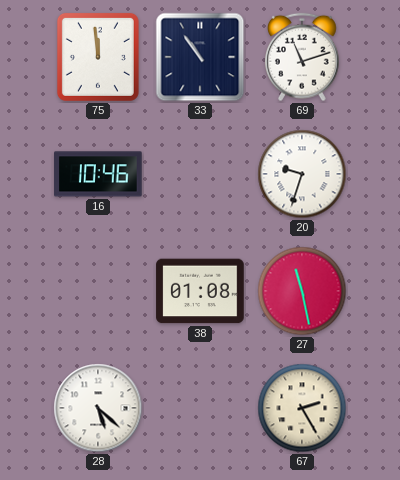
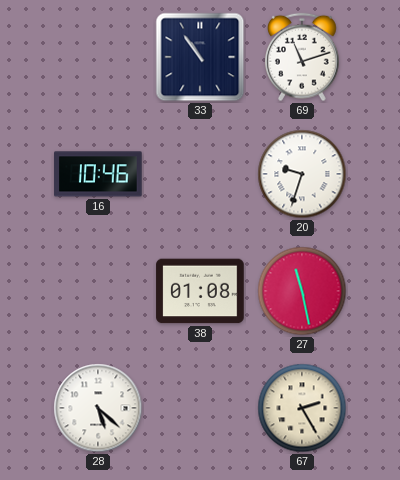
75: 11:59 -> none (98, 57)
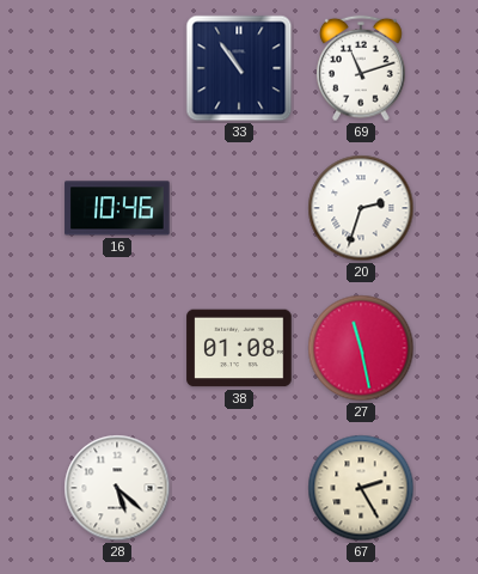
20: 9:33 -> 2:33 (361, 208)
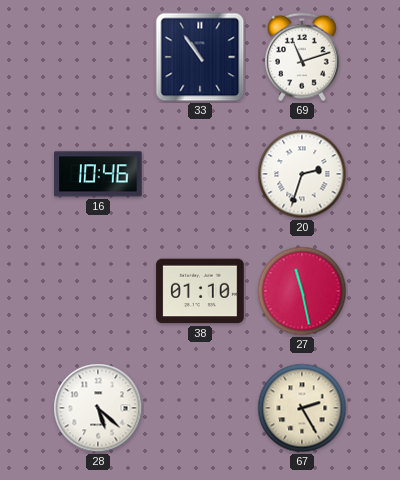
38: 01:08 -> 01:10 (200, 291)
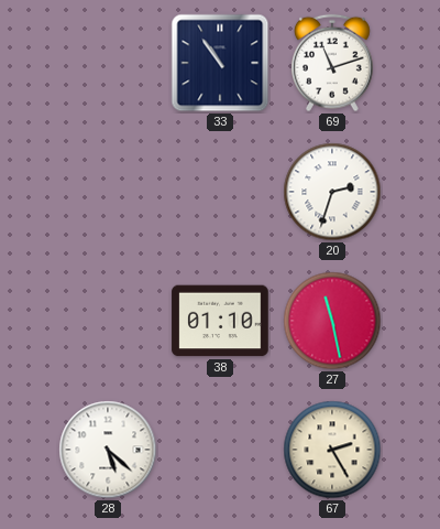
16: 10:46 -> none (98, 174)
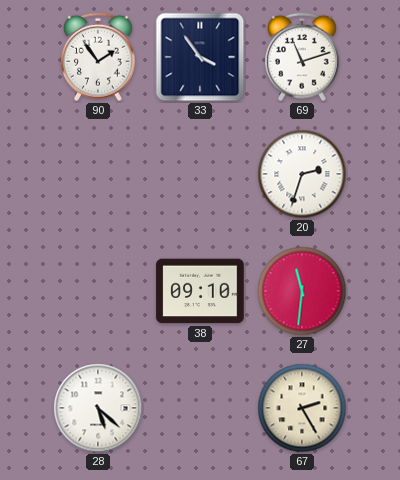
90: none -> 1:54 (99, 57)
33: 10:54 -> 3:54 (200, 57)
38: 01:10 -> 09:10 (200, 291)
27: 11:28 -> 11:31 (302, 291)
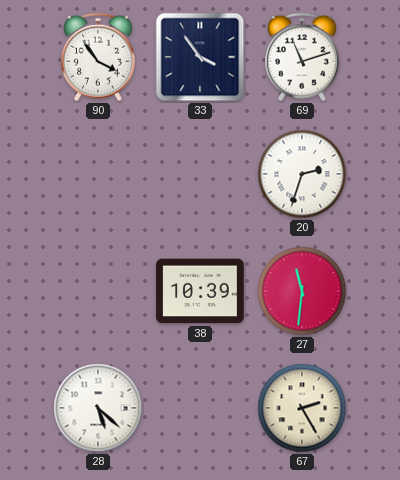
90: 1:54 -> 3:54 (99, 57)
38: 09:10 -> 10:39 (200, 291)
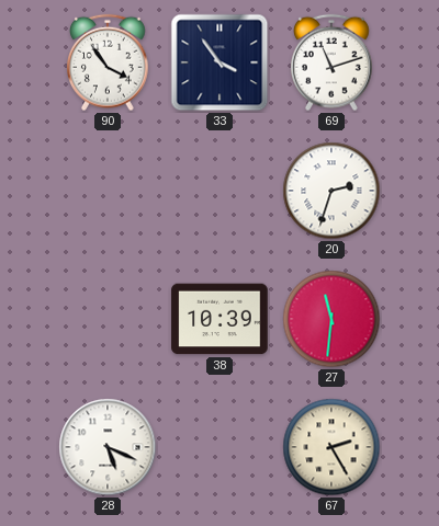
28: 5:22 -> 5:19 (108, 447)
